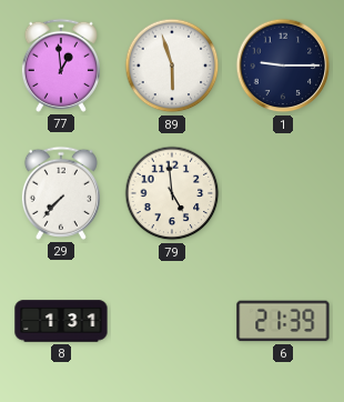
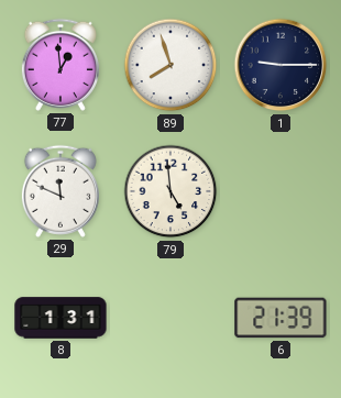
89: 5:57 -> 7:57 (170, 65)
29: 7:37 -> 11:49 (61, 191)
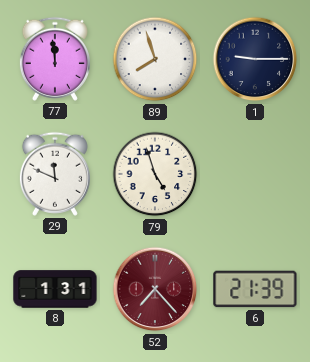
77: 12:59 -> 11:59 (55, 59)
79: 4:59 -> 4:57 (155, 174)
52: none -> 7:23 (155, 289)
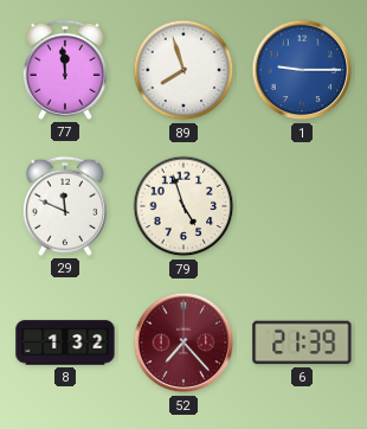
1 dial: navy -> blue (302, 70)
8: 1:31 -> 1:32 (65, 342)
